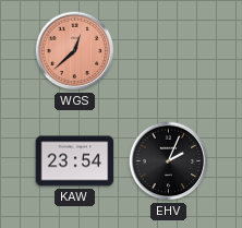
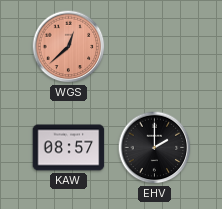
KAW: 23:54 -> 08:57 (69, 148)
EHV: 2:04 -> 2:00 (155, 148)
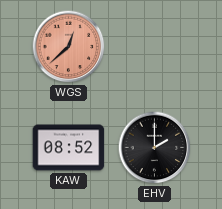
KAW: 08:57 -> 08:52 (69, 148)
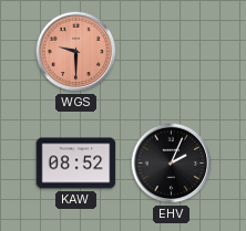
WGS: 12:38 -> 9:30 (76, 52)
EHV: 2:00 -> 2:04 (172, 164)
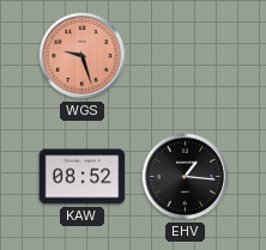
WGS: 9:30 -> 9:27 (83, 56)
EHV: 2:04 -> 1:16 (186, 177)
